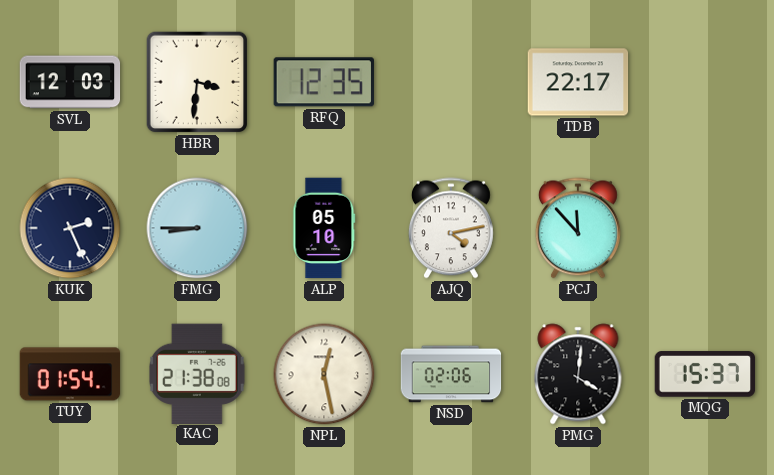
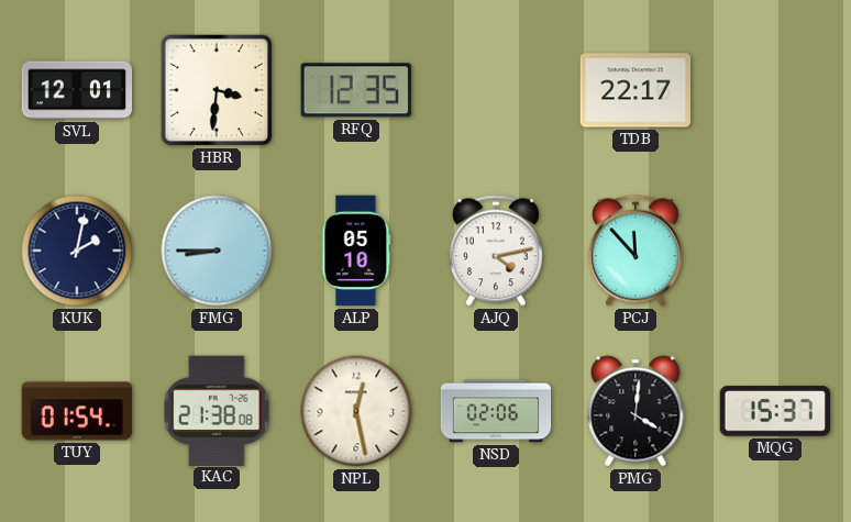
SVL: 12:03 -> 12:01 (77, 90)
KUK: 2:26 -> 2:02 (77, 251)
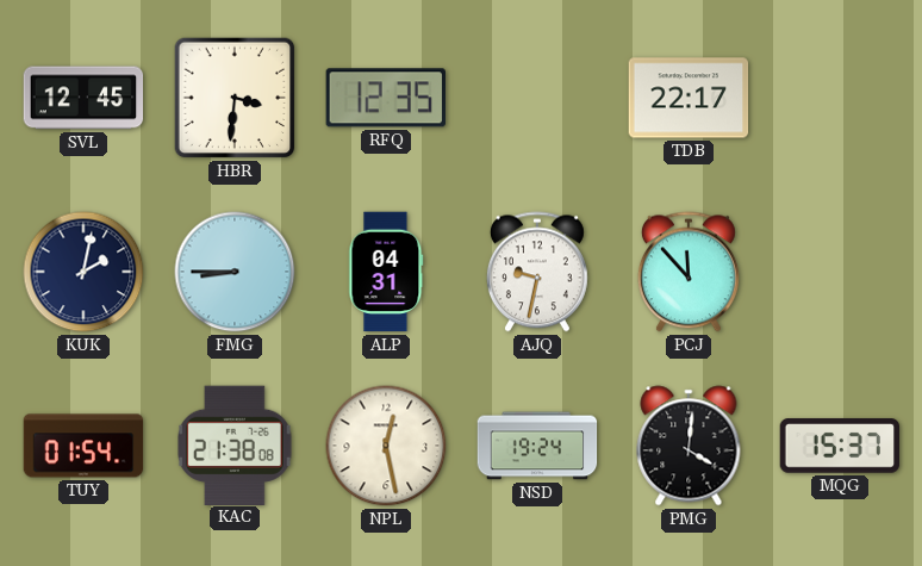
SVL: 12:01 -> 12:45 (83, 98)
ALP: 05:10 -> 04:31 (386, 272)
AJQ: 4:13 -> 9:32 (537, 272)
NSD: 02:06 -> 19:24 (537, 446)
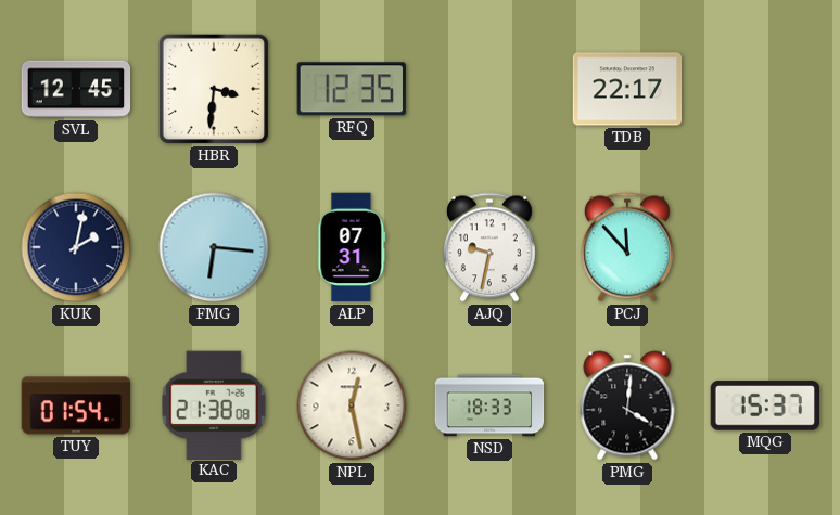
FMG: 8:45 -> 6:16 (214, 247)
ALP: 04:31 -> 07:31 (352, 247)
NSD: 19:24 -> 18:33 (489, 405)
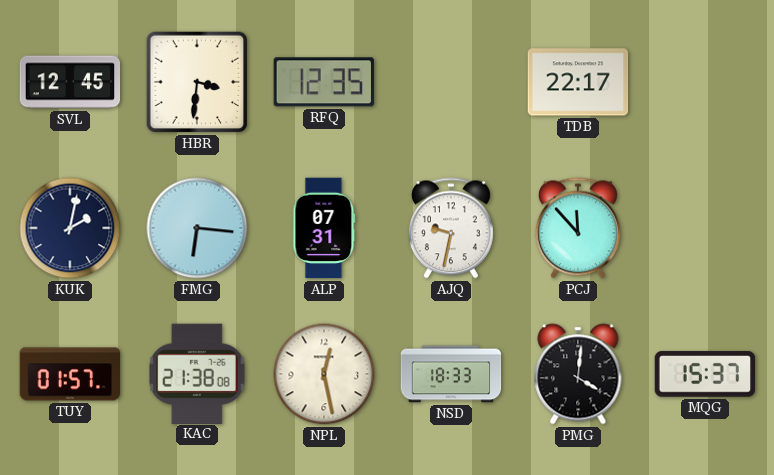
TUY: 01:54 -> 01:57 (70, 374)
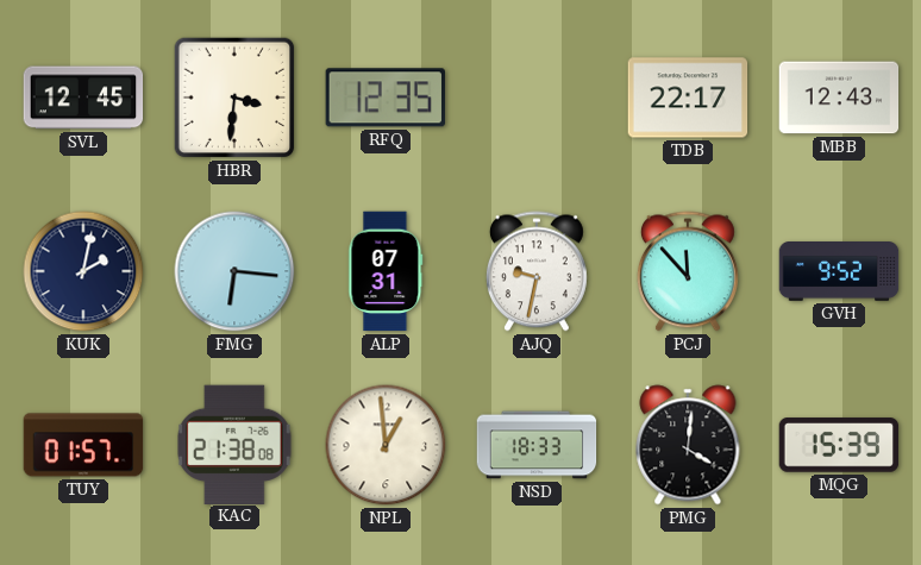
MBB: none -> 12:43 (839, 98)
GVH: none -> 9:52 (839, 272)
NPL: 12:28 -> 12:59 (386, 445)
MQG: 15:37 -> 15:39 (839, 445)
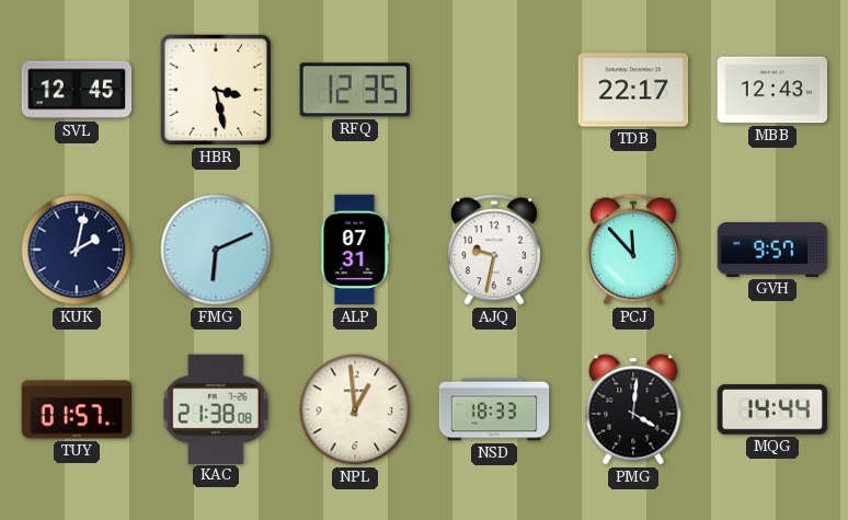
HBR: 3:31 -> 3:28 (216, 90)
FMG: 6:16 -> 6:11 (216, 250)
GVH: 9:52 -> 9:57 (772, 251)
MQG: 15:39 -> 14:44 (772, 409)
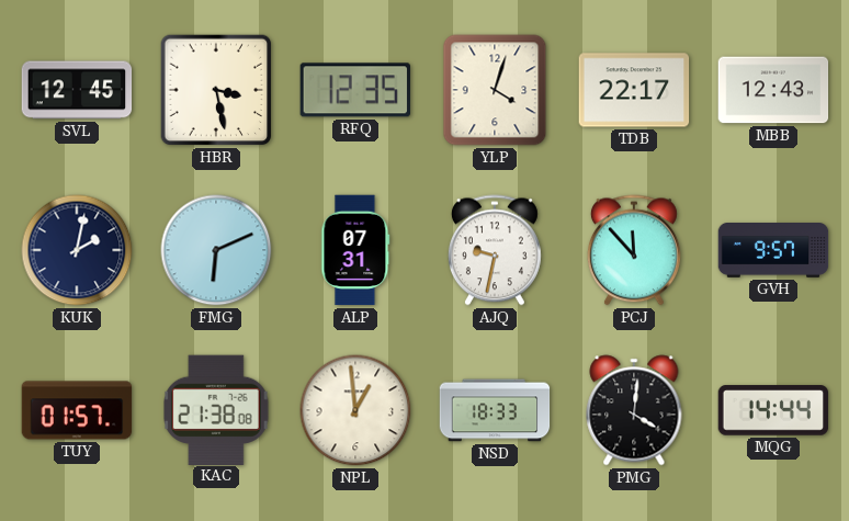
YLP: none -> 4:03 (495, 90)
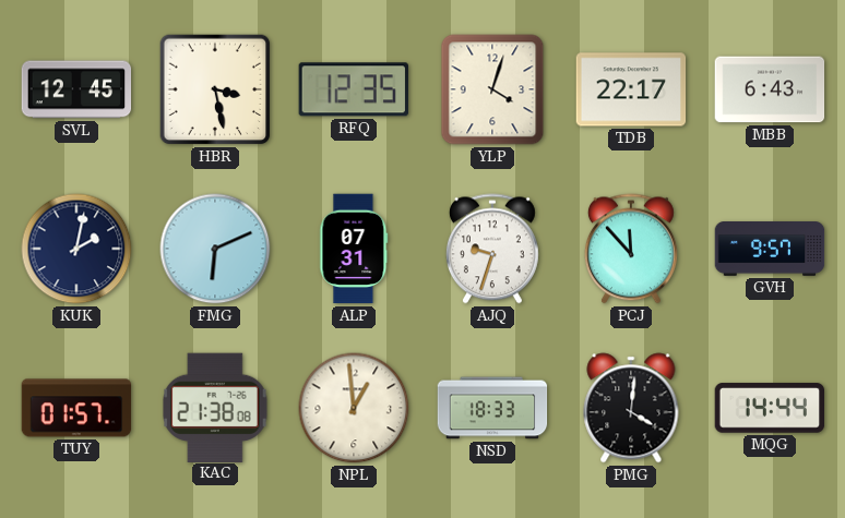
MBB: 12:43 -> 6:43 (770, 89)
AJQ: 9:32 -> 9:33 (492, 249)
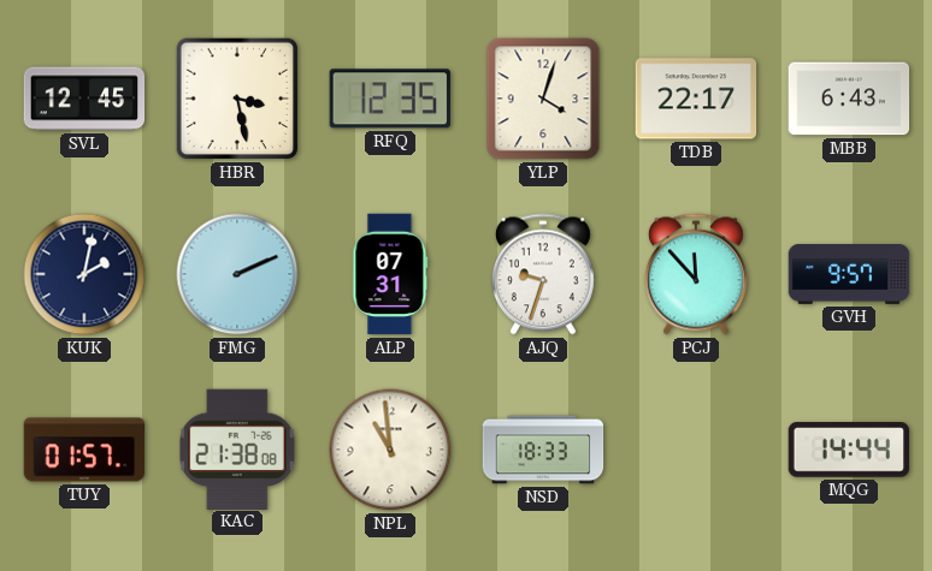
FMG: 6:11 -> 2:11 (237, 274)
NPL: 12:59 -> 10:59 (390, 450)
PMG: 4:01 -> none (631, 408)
